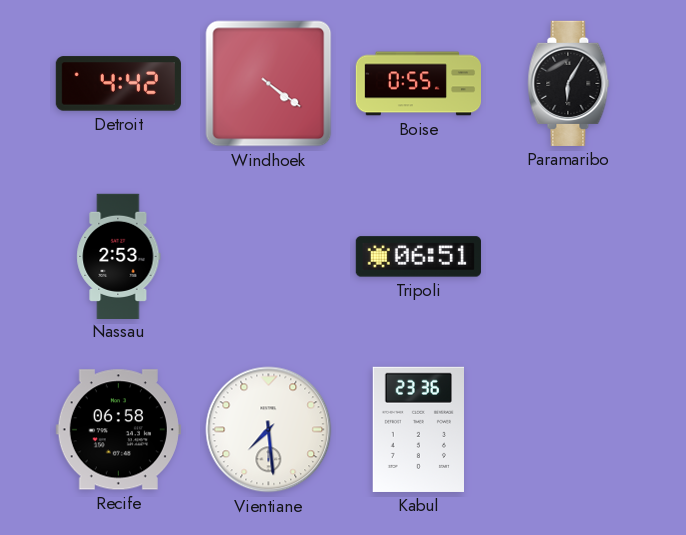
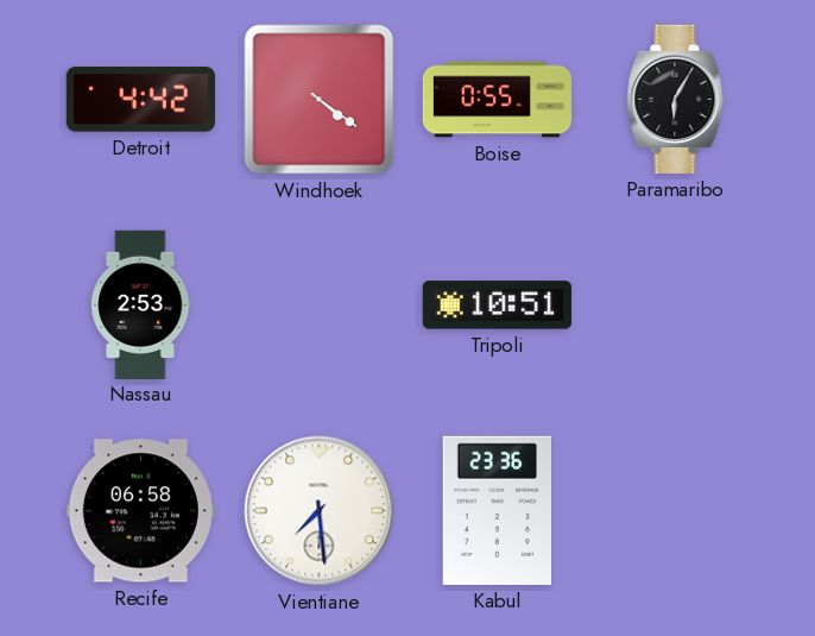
Tripoli: 06:51 -> 10:51 (497, 306)
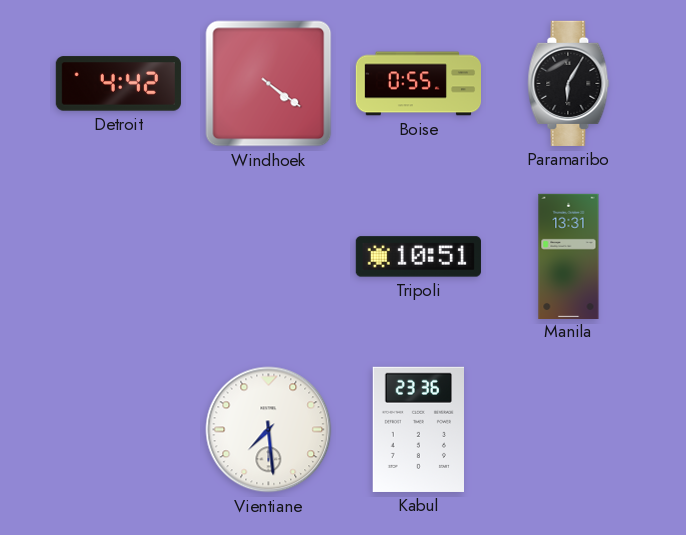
Nassau: 2:53 -> none (141, 304)
Manila: none -> 13:31 (569, 256)
Recife: 06:58 -> none (140, 511)
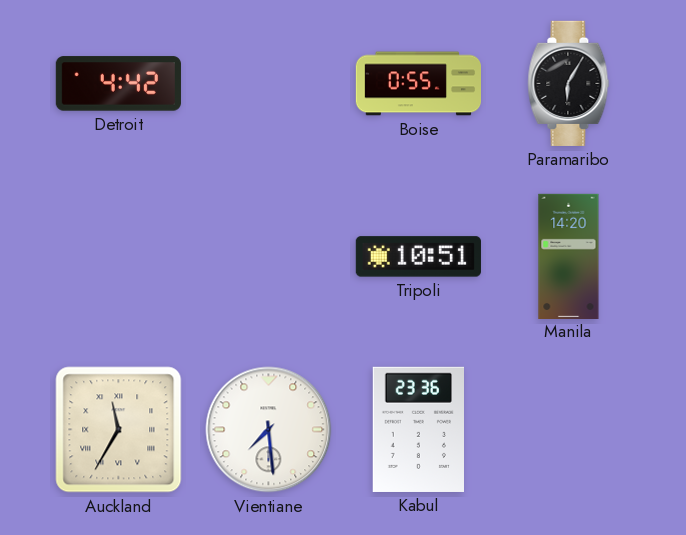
Windhoek: 4:21 -> none (269, 84)
Manila: 13:31 -> 14:20 (569, 256)
Auckland: none -> 11:35 (119, 430)
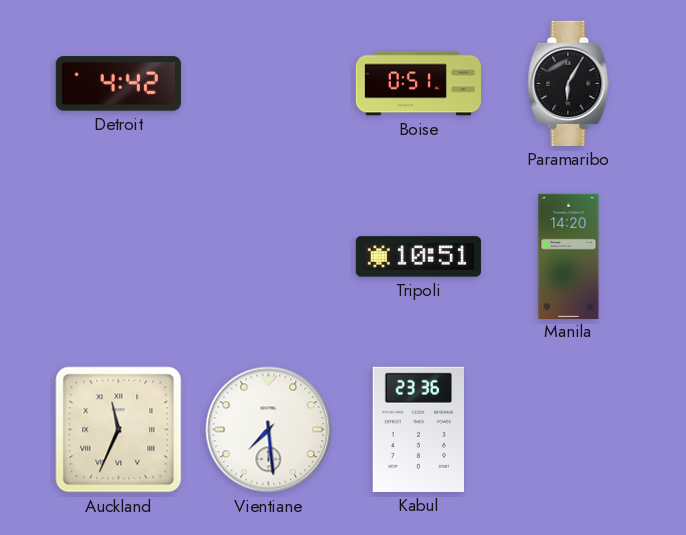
Boise: 0:55 -> 0:51 (418, 84)
Auckland: 11:35 -> 11:34 (119, 430)
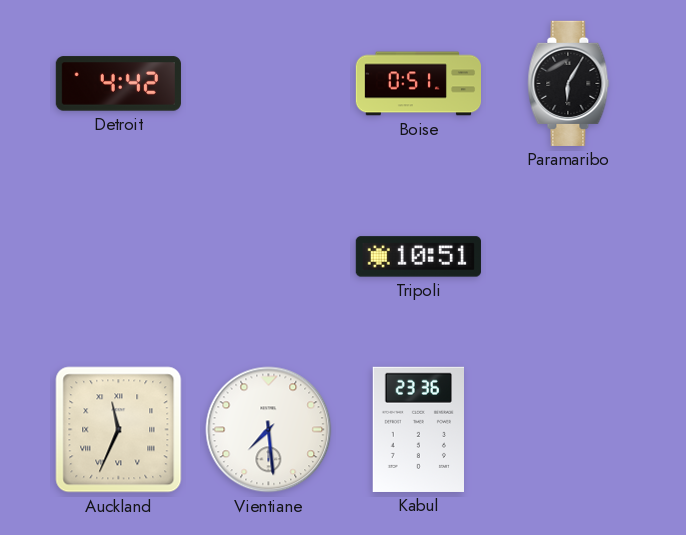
Manila: 14:20 -> none (569, 256)
